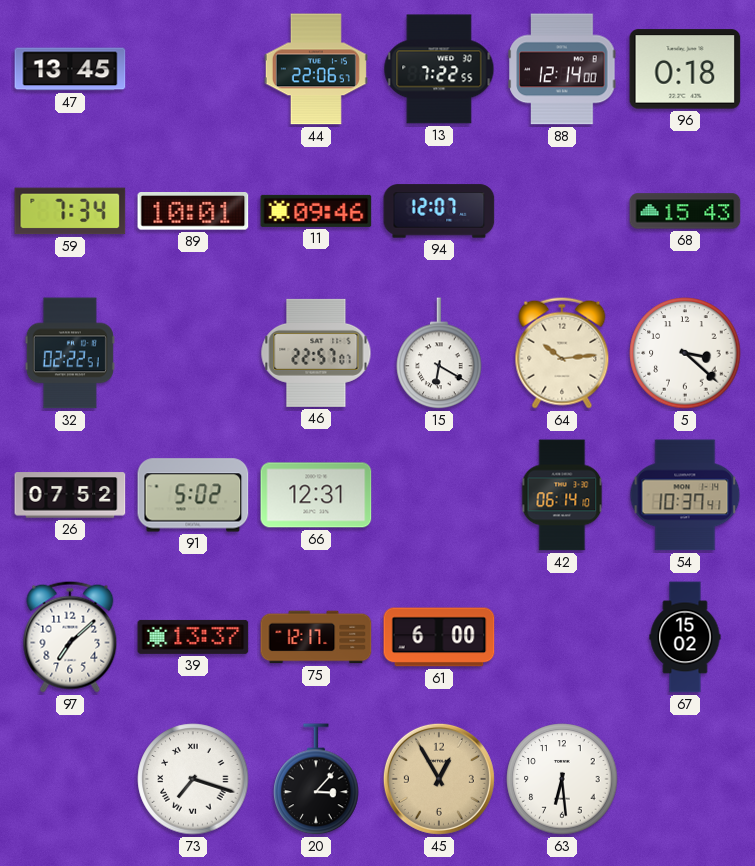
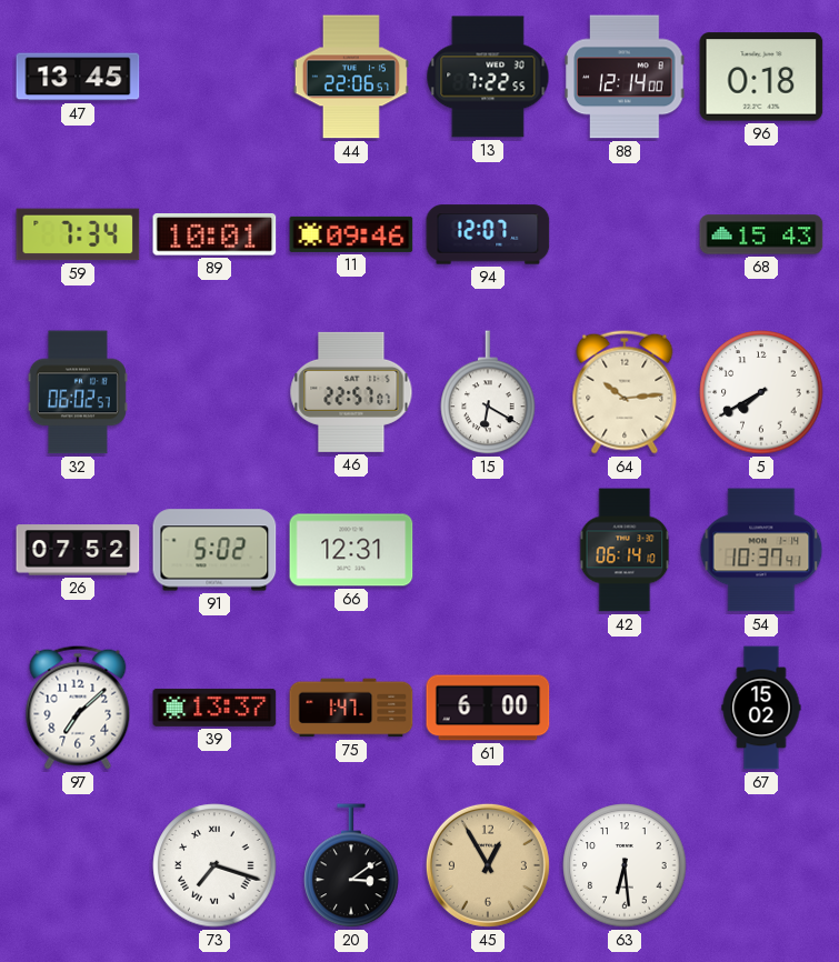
32: 02:22 -> 06:02 (78, 392)
5: 3:22 -> 7:40 (761, 392)
75: 12:17 -> 1:47 (351, 708)
20: 3:07 -> 3:09 (351, 866)
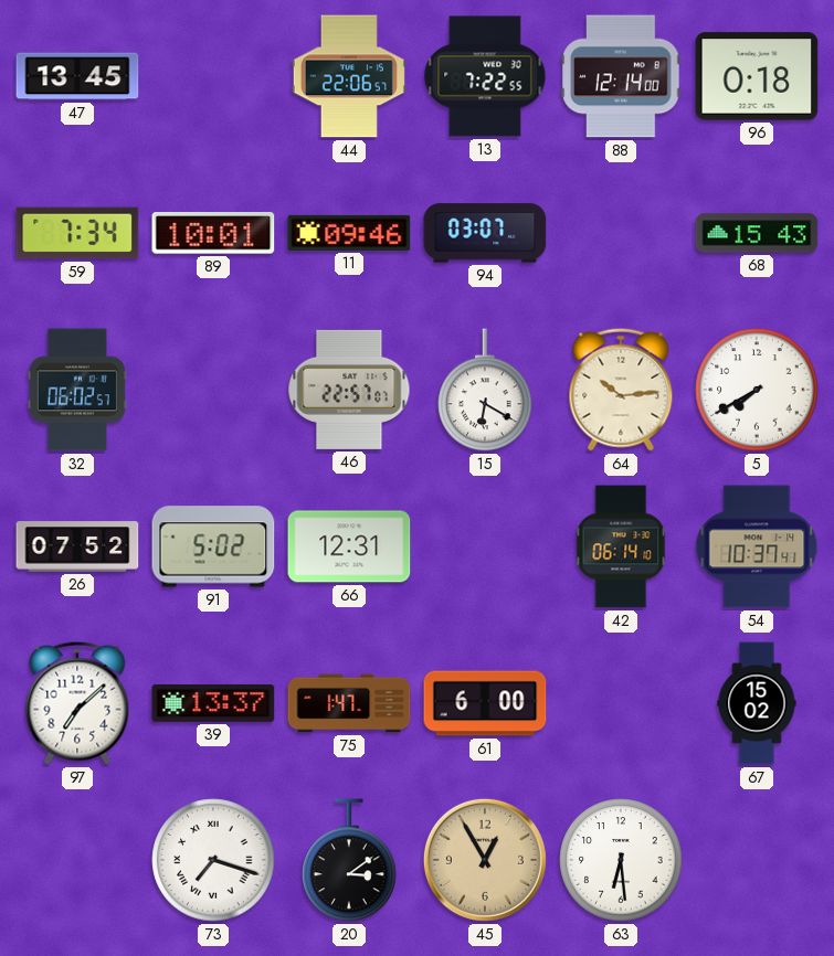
94: 12:07 -> 03:07 (485, 233)
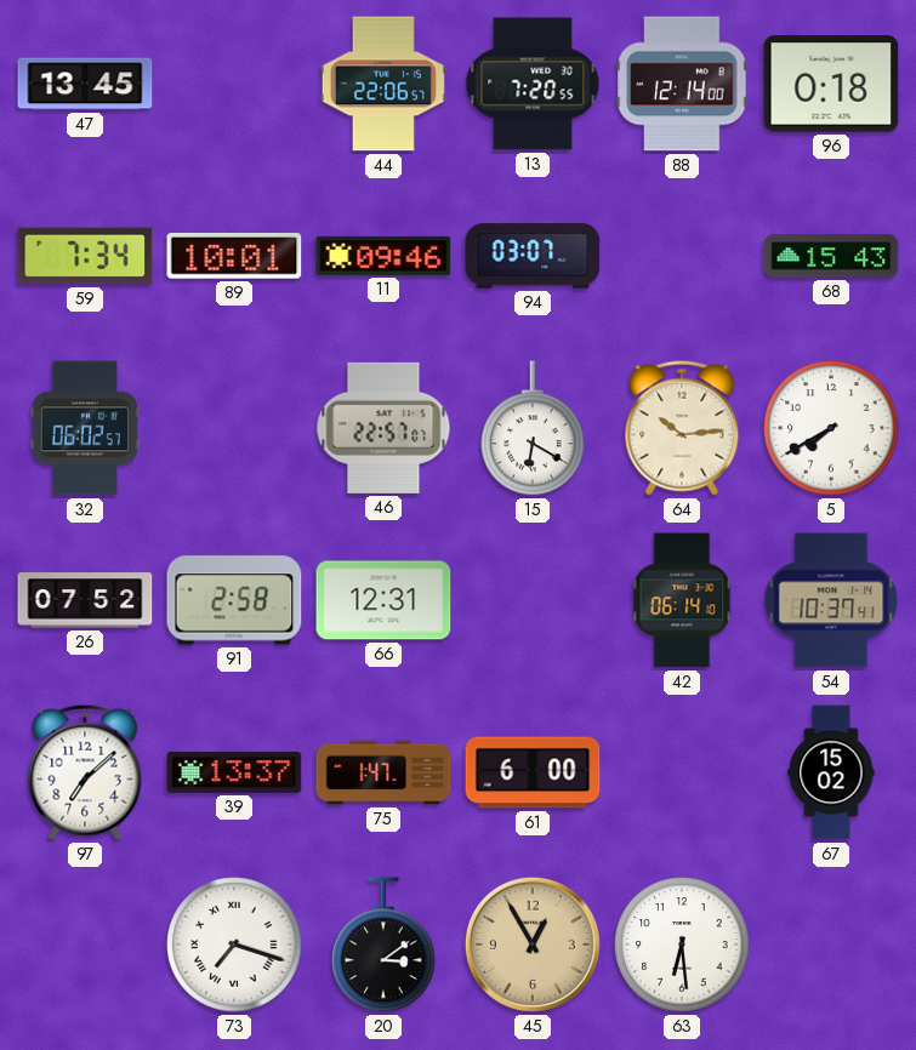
13: 7:22 -> 7:20 (533, 84)
91: 5:02 -> 2:58 (234, 600)
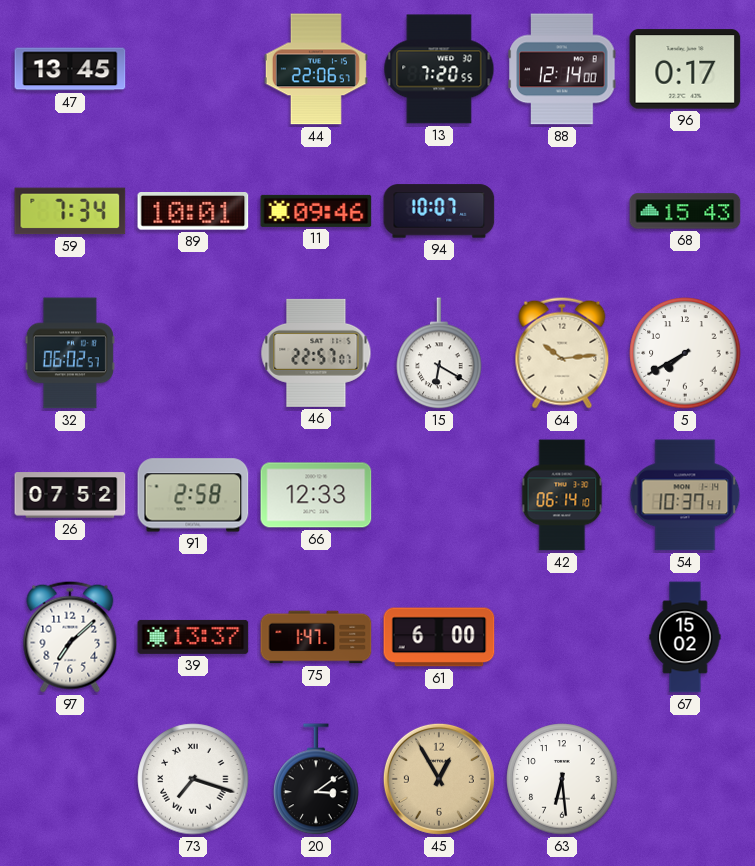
96: 0:18 -> 0:17 (685, 69)
94: 03:07 -> 10:07 (439, 211)
66: 12:31 -> 12:33 (316, 495)
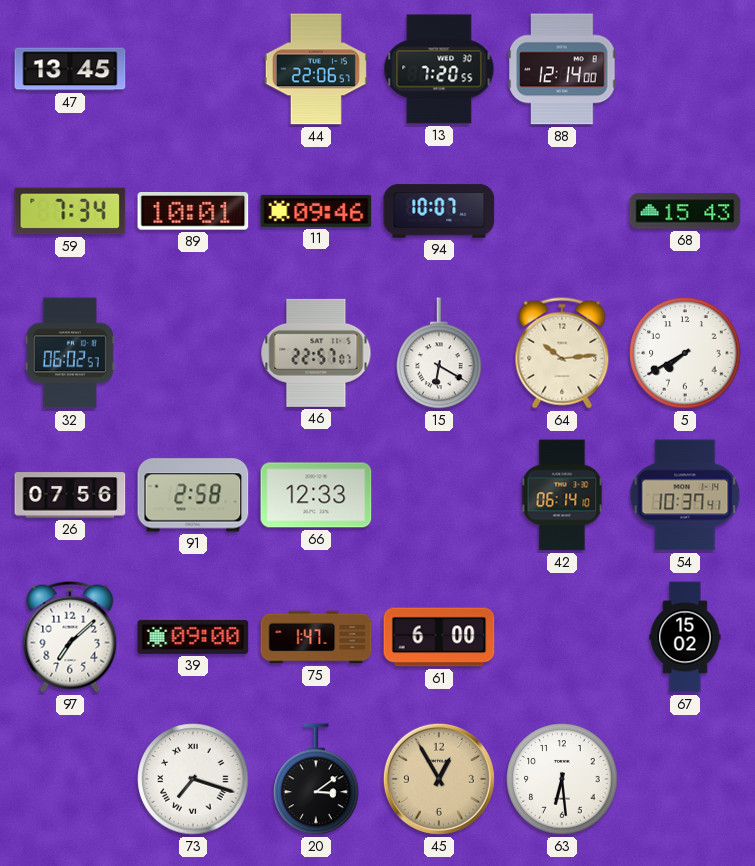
96: 0:17 -> none (685, 69)
26: 07:52 -> 07:56 (70, 495)
39: 13:37 -> 09:00 (193, 637)
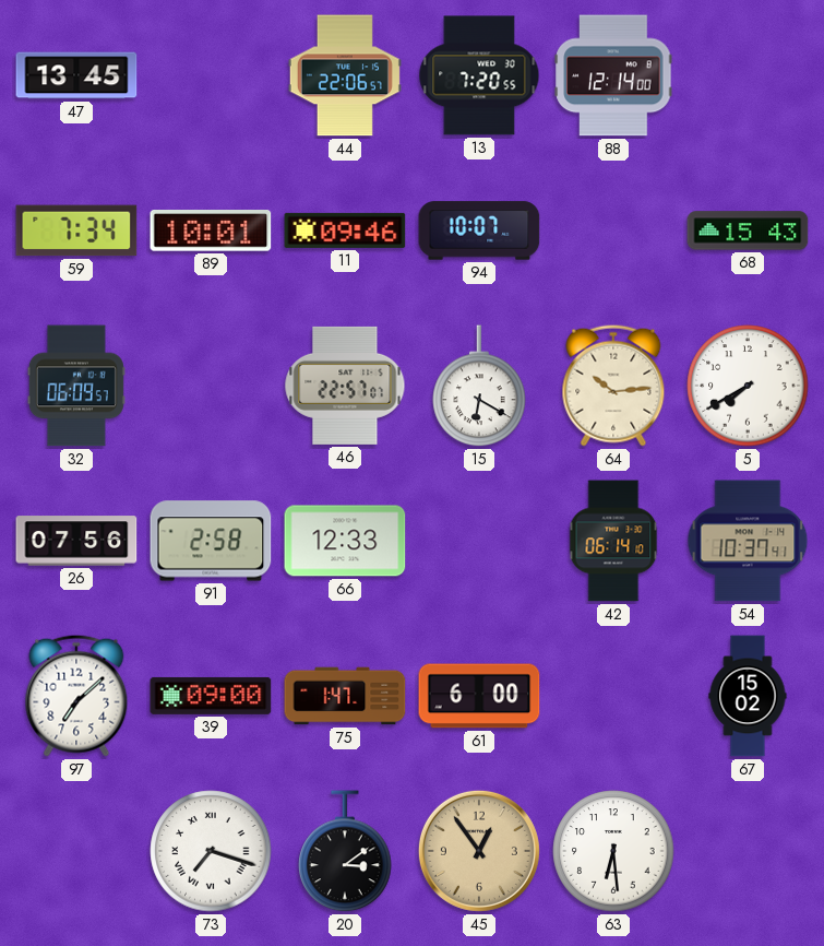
32: 06:02 -> 06:09 (76, 386)
45: 12:55 -> 12:54 (479, 851)
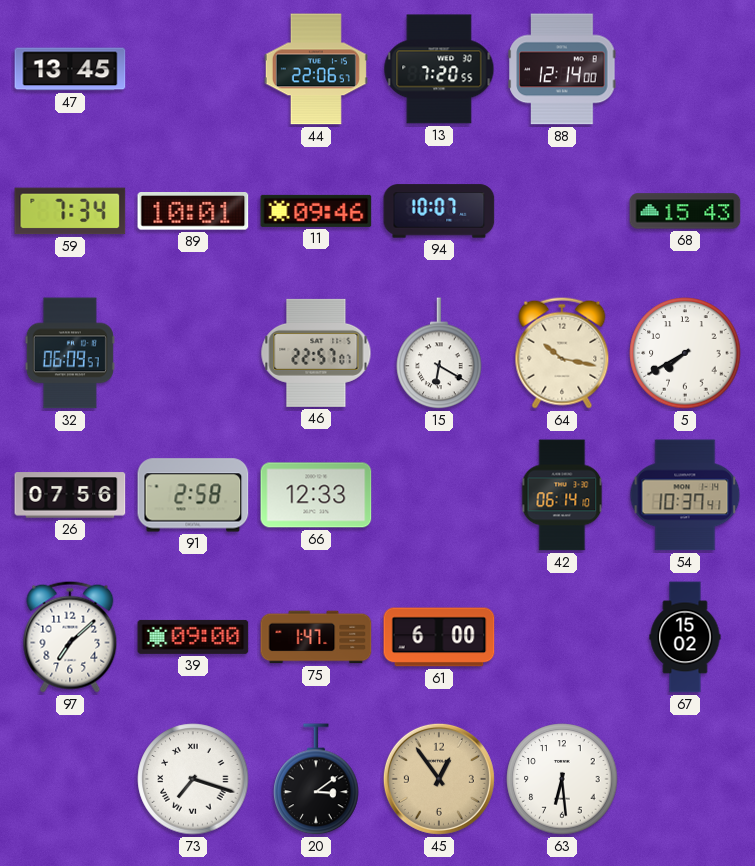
64: 10:14 -> 10:17 (562, 353)
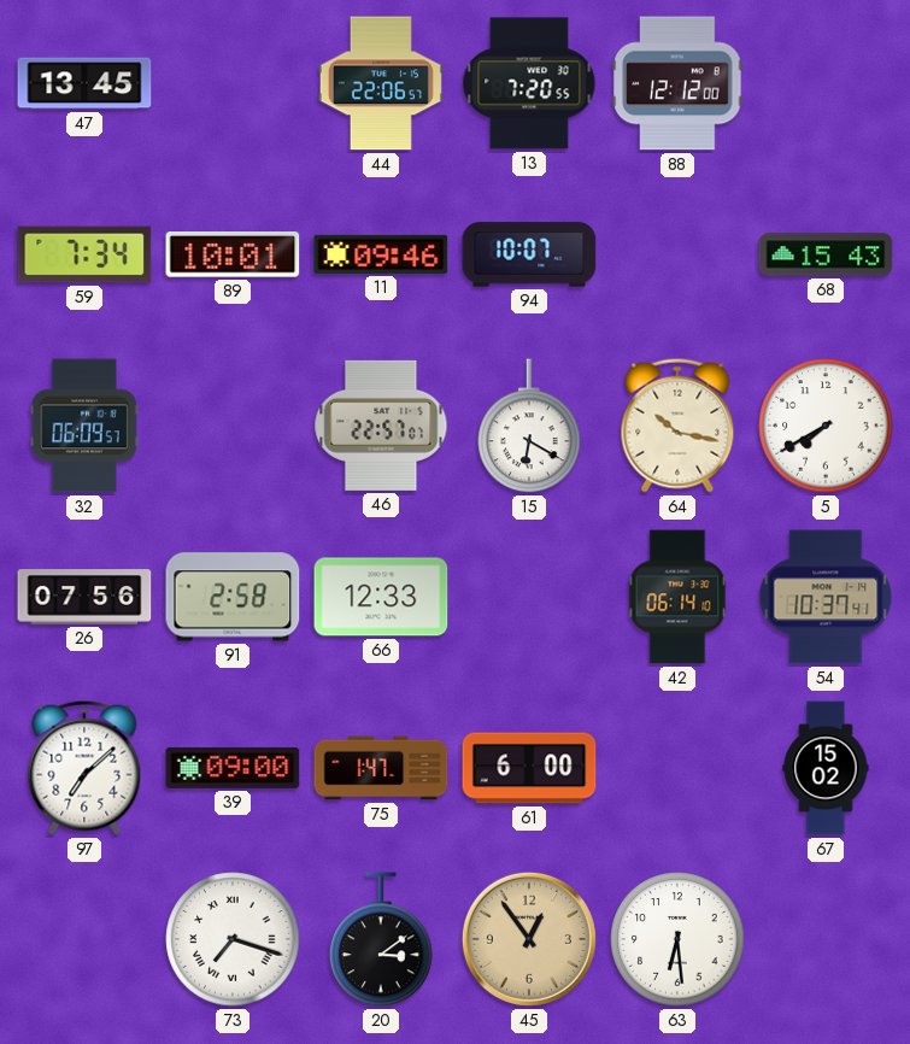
88: 12:14 -> 12:12 (677, 83)
